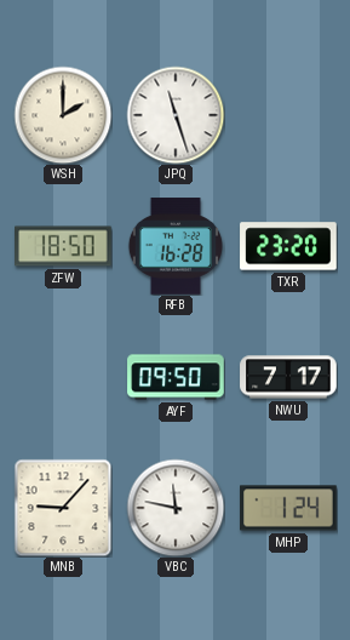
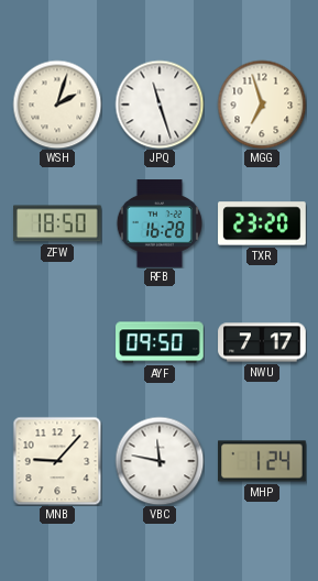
WSH: 2:00 -> 2:03 (57, 105)
MGG: none -> 6:57 (262, 105)
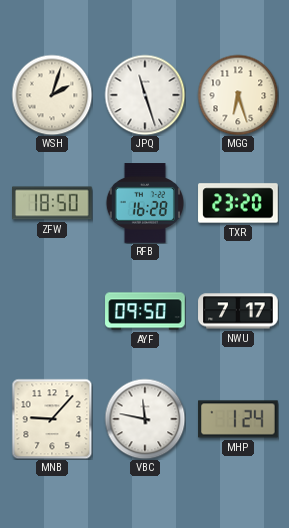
MGG: 6:57 -> 6:27 (238, 95)
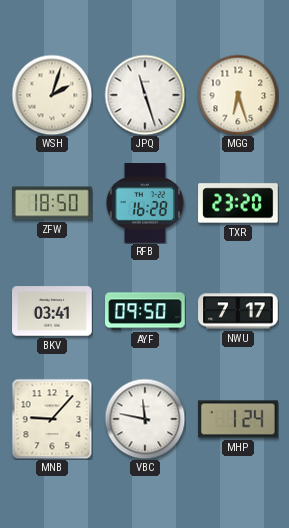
BKV: none -> 03:41 (52, 311)
